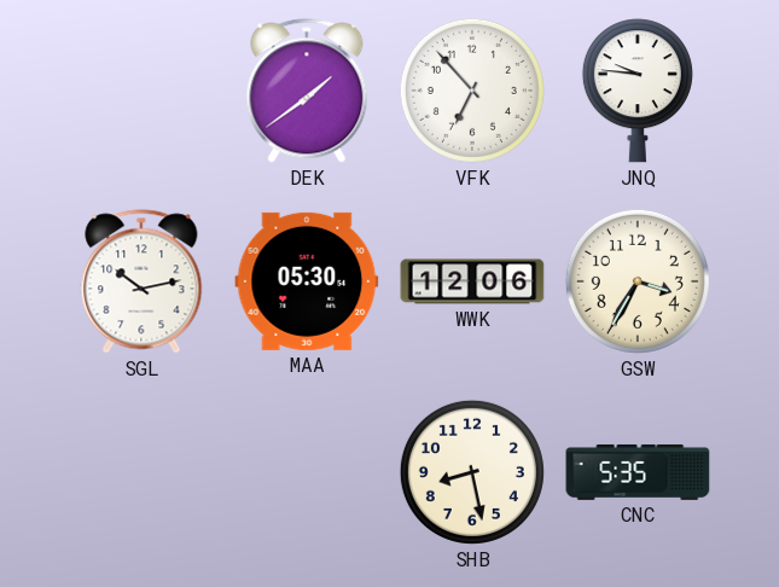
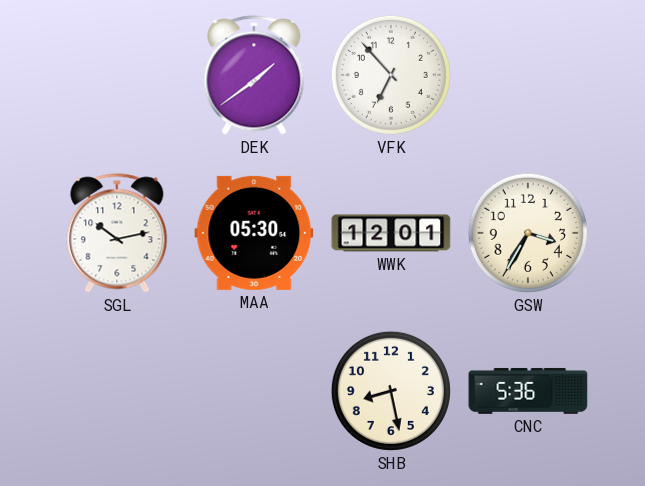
JNQ: 9:46 -> none (638, 91)
WWK: 12:06 -> 12:01 (391, 233)
CNC: 5:35 -> 5:36 (528, 391)
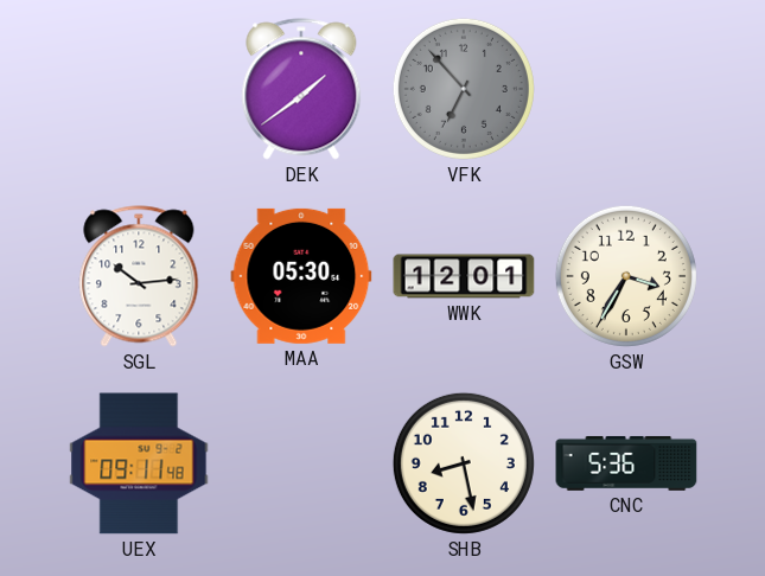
VFK dial: white -> grey (464, 89)
SGL: 10:13 -> 10:14 (139, 276)
UEX: none -> 09:11 (139, 463)
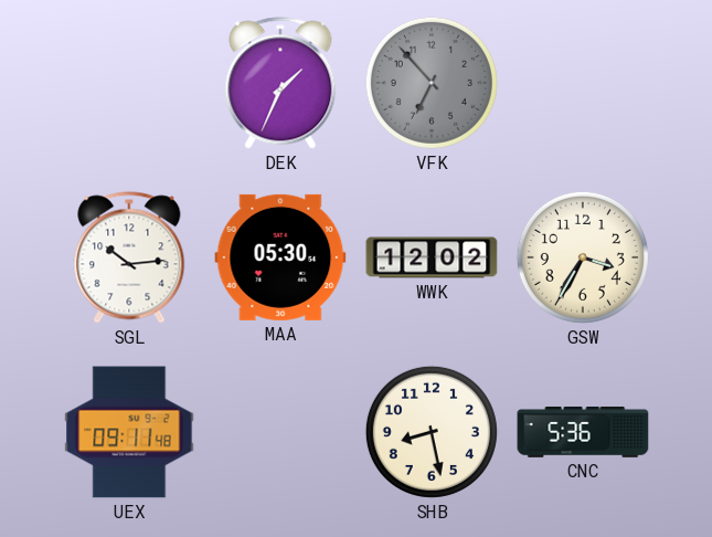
DEK: 1:39 -> 1:34 (280, 83)
WWK: 12:01 -> 12:02 (432, 257)
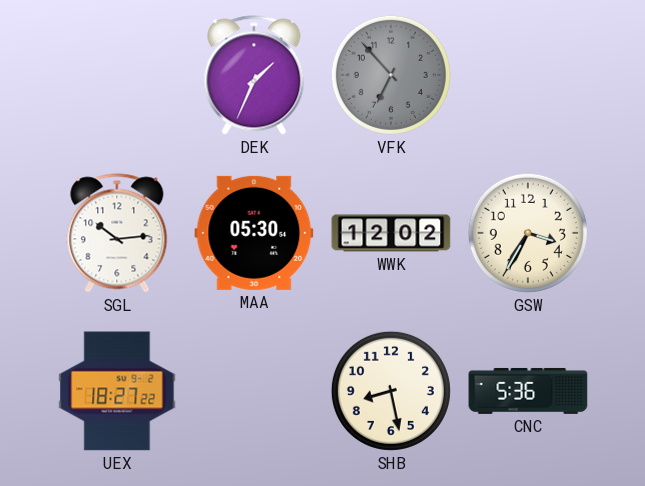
UEX: 09:11 -> 18:27 (117, 391)
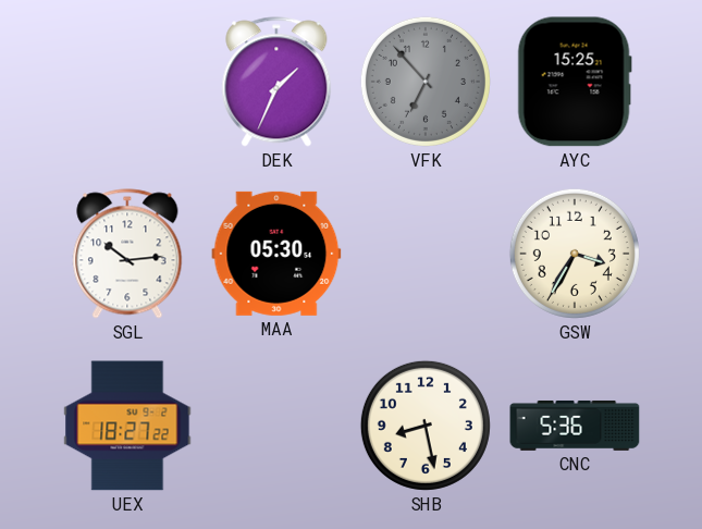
AYC: none -> 15:25 (575, 82)
WWK: 12:02 -> none (391, 233)
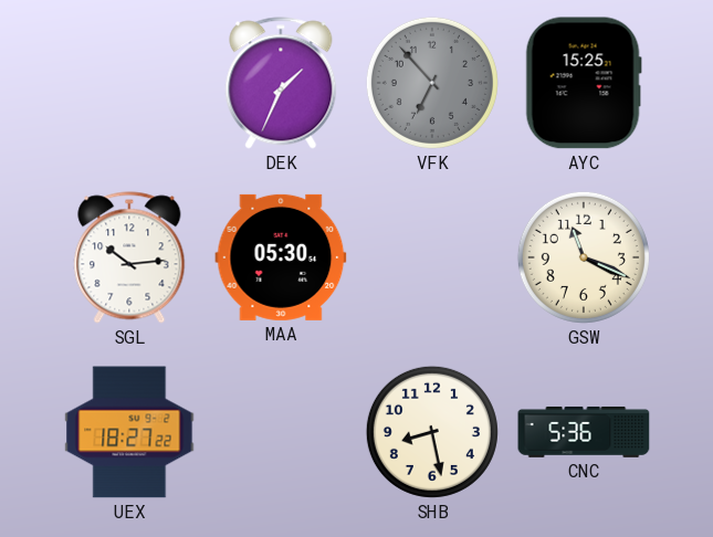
GSW: 3:35 -> 11:19 (584, 257)
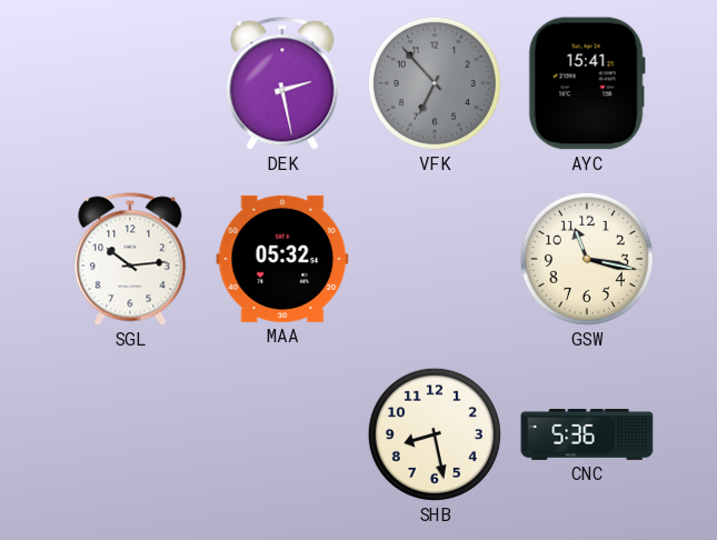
DEK: 1:34 -> 2:28 (282, 83)
AYC: 15:25 -> 15:41 (587, 83)
MAA: 05:30 -> 05:32 (282, 259)
GSW: 11:19 -> 11:17 (587, 259)
UEX: 18:27 -> none (129, 432)
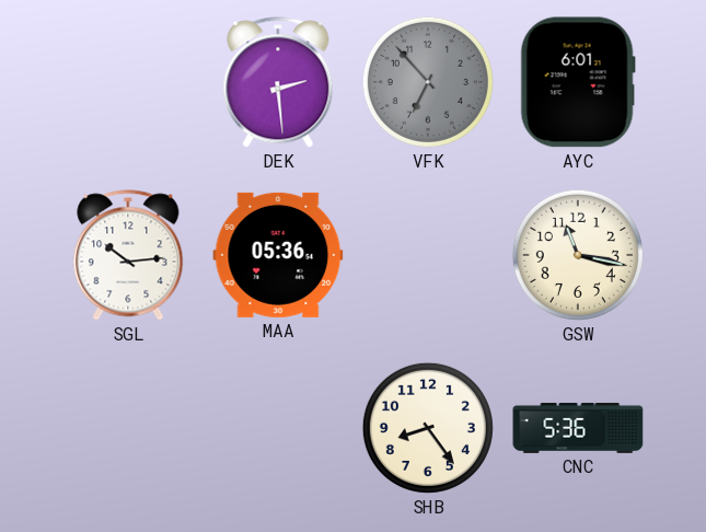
DEK: 2:28 -> 2:29 (278, 82)
AYC: 15:41 -> 6:01 (578, 82)
MAA: 05:32 -> 05:36 (278, 255)
SHB: 8:28 -> 8:24 (428, 428)
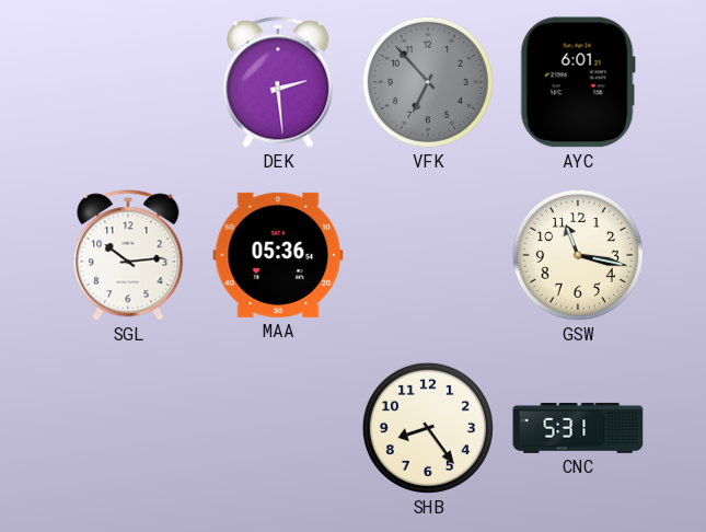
CNC: 5:36 -> 5:31 (578, 428)
